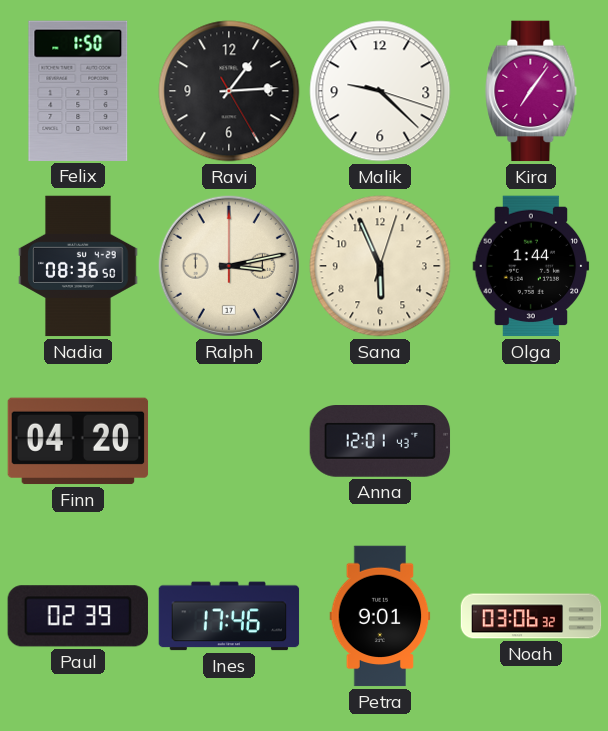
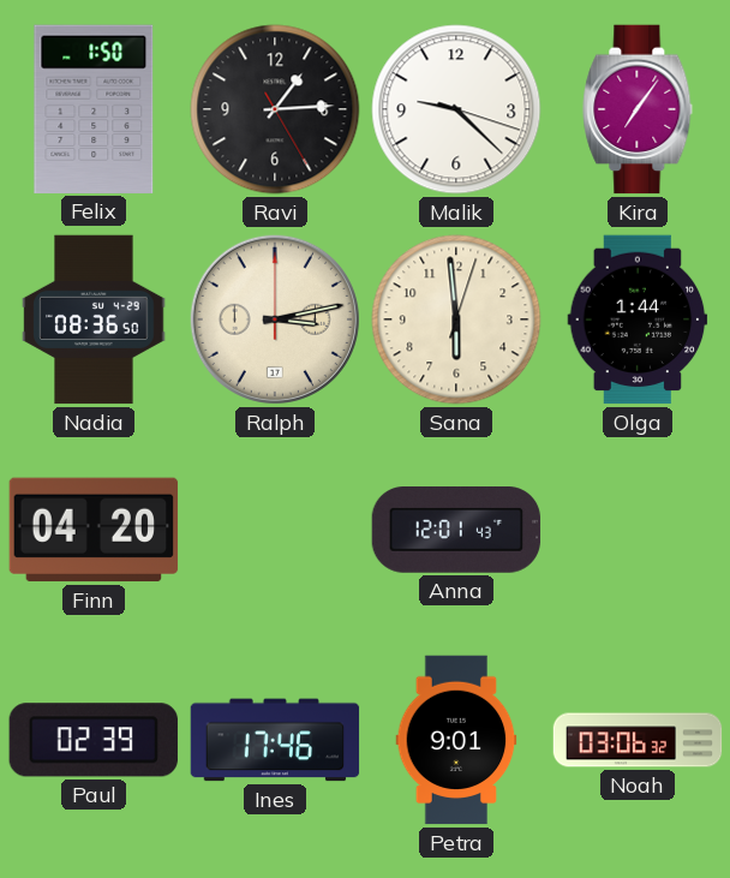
Sana: 5:56 -> 5:59 (456, 319)
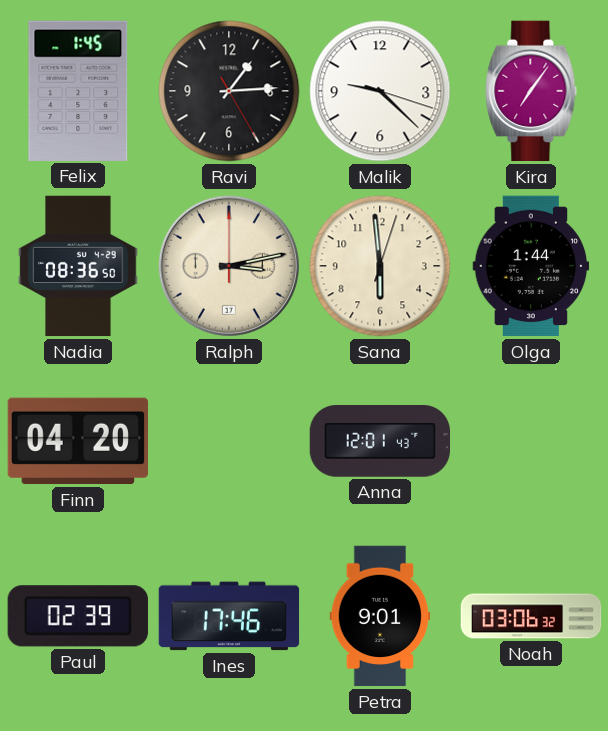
Felix: 1:50 -> 1:45 (78, 91)
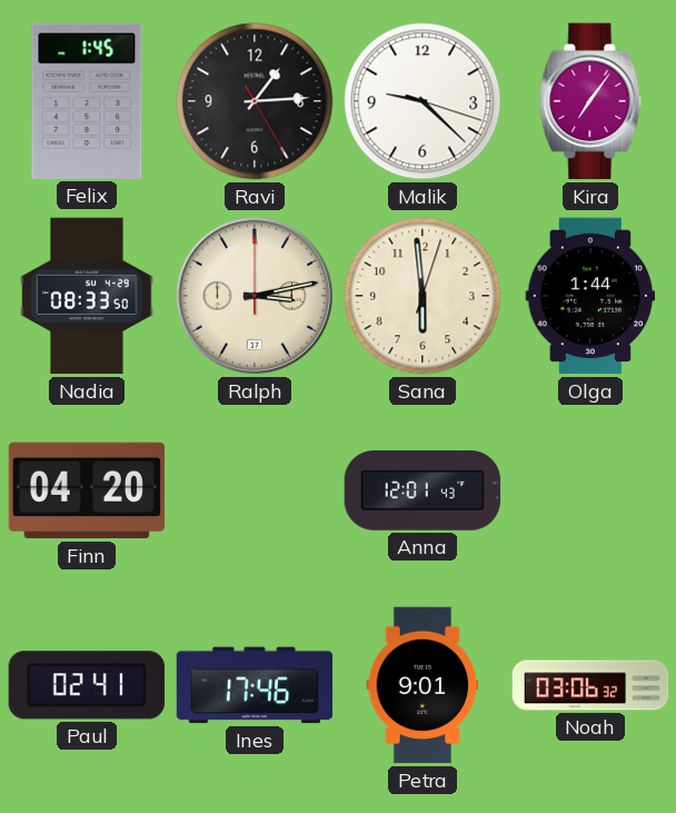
Nadia: 08:36 -> 08:33 (87, 296)
Paul: 02:39 -> 02:41 (87, 685)
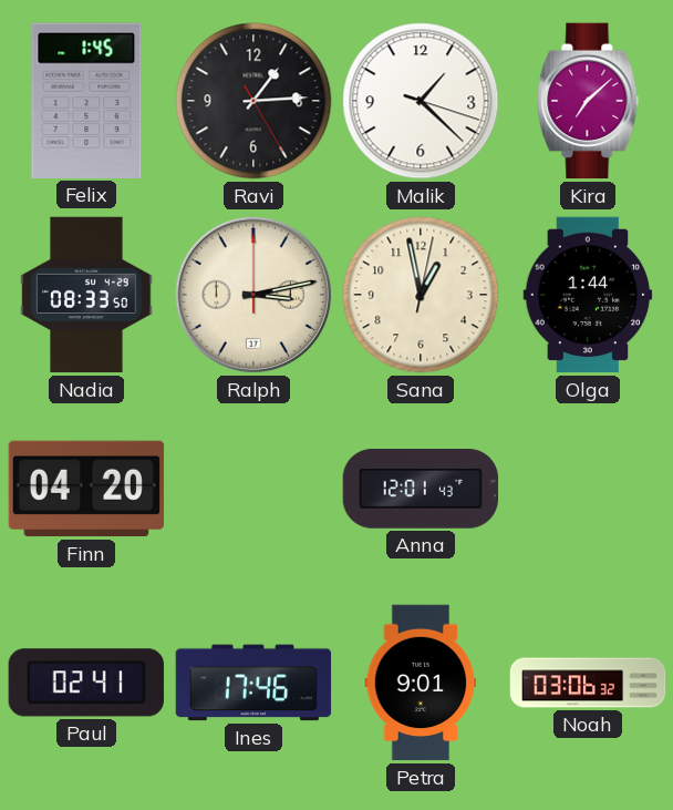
Malik: 9:22 -> 1:22 (421, 101)
Kira: 7:06 -> 7:08 (588, 101)
Sana: 5:59 -> 12:58 (421, 295)
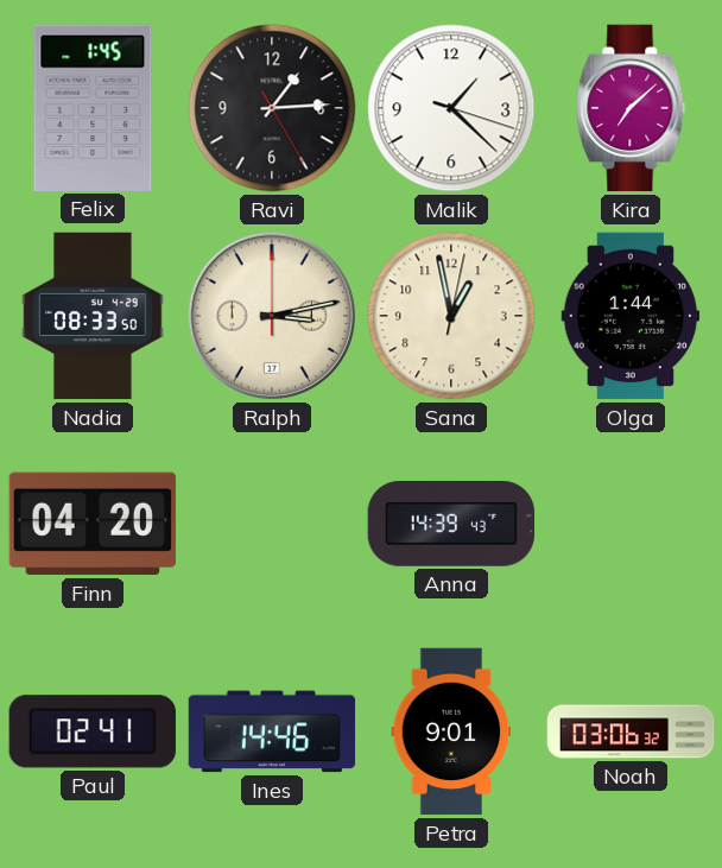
Anna: 12:01 -> 14:39 (451, 525)
Ines: 17:46 -> 14:46 (272, 731)
